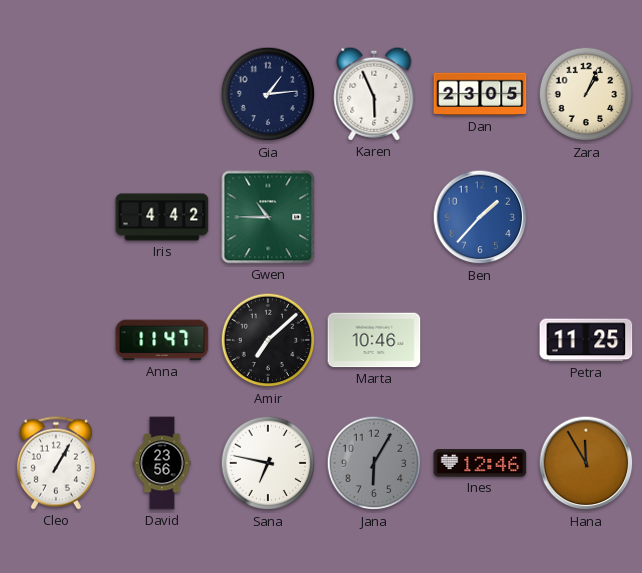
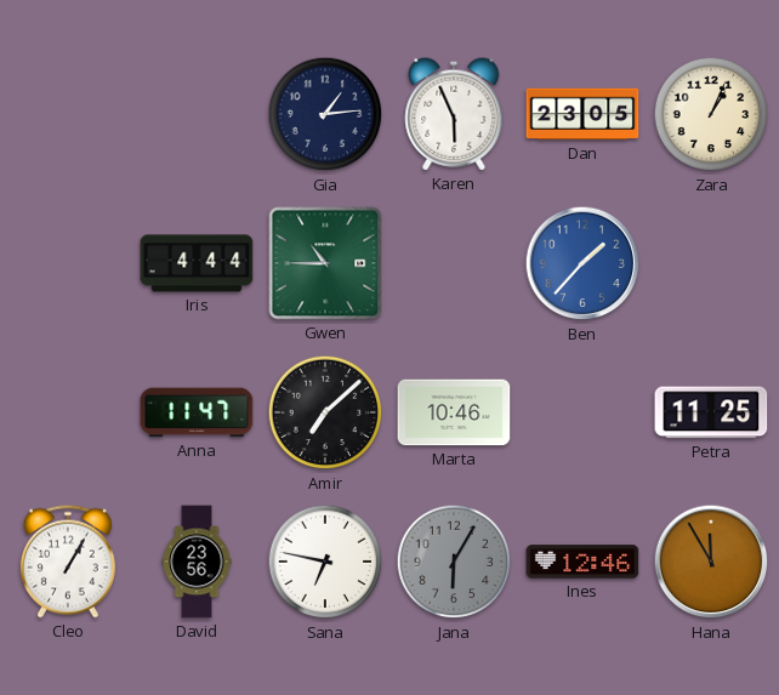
Iris: 4:42 -> 4:44 (197, 263)
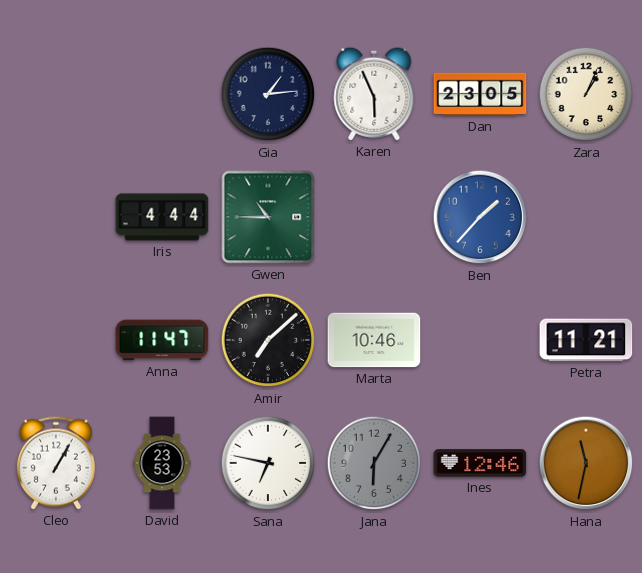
Petra: 11:25 -> 11:21 (586, 340)
David: 23:56 -> 23:53 (162, 463)
Hana: 11:55 -> 11:32 (586, 463)
